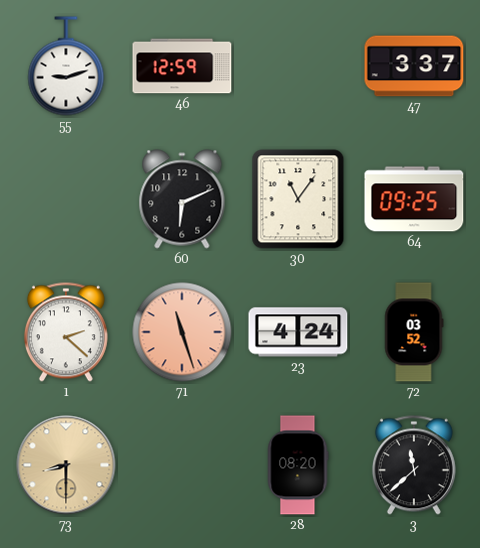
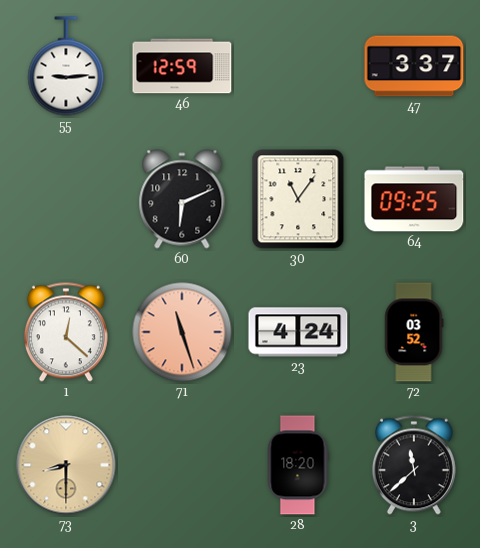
55: 9:12 -> 9:14 (66, 66)
1: 2:22 -> 12:22 (66, 332)
28: 08:20 -> 18:20 (298, 465)
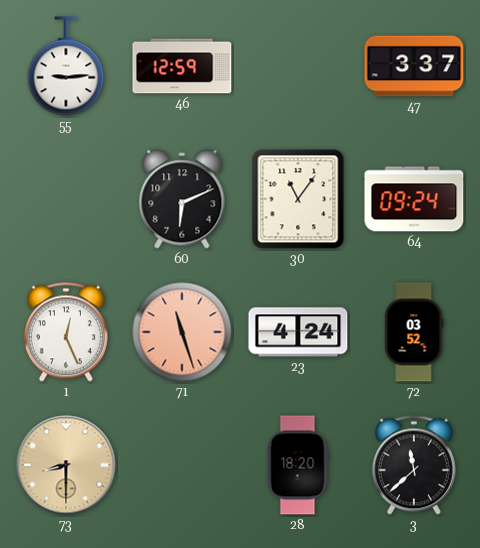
64: 09:25 -> 09:24 (414, 199)
1: 12:22 -> 12:26 (66, 332)
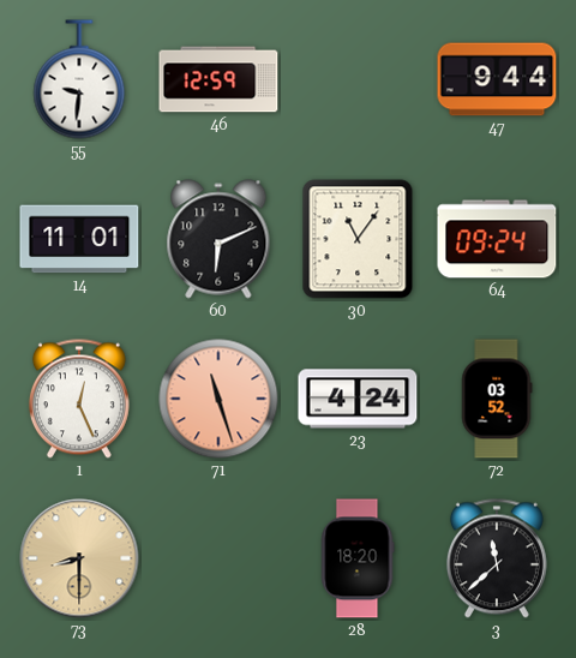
55: 9:14 -> 9:31 (79, 79)
47: 3:37 -> 9:44 (497, 79)
14: none -> 11:01 (79, 239)
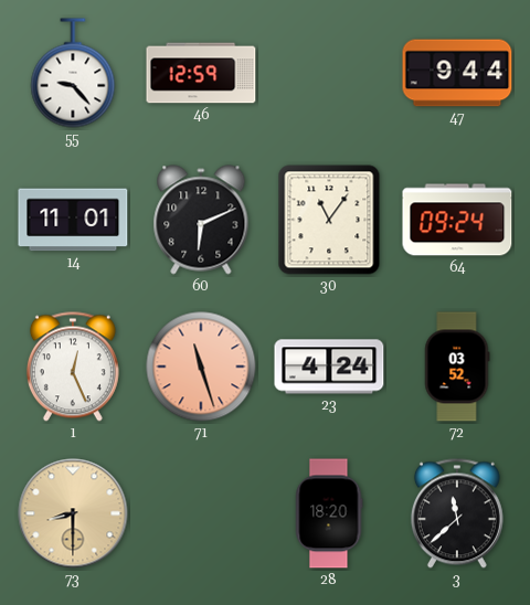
55: 9:31 -> 9:23 (73, 73)
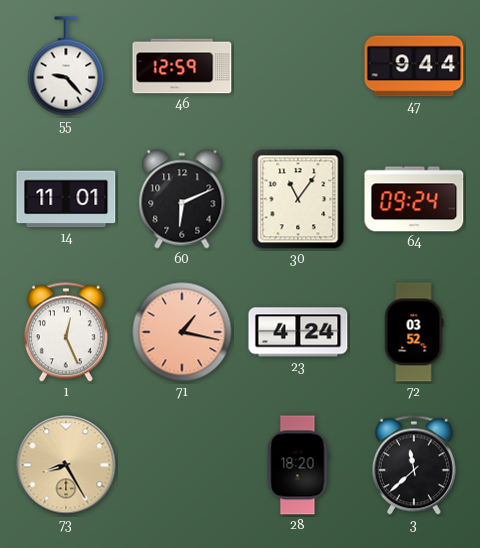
71: 11:27 -> 1:17 (182, 332)
73: 8:30 -> 8:25 (66, 465)
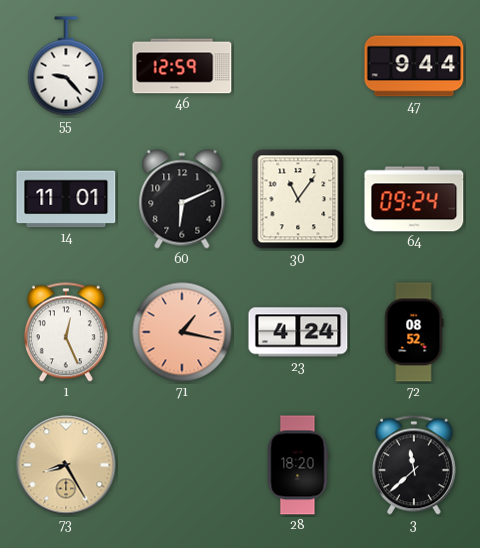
72: 03:52 -> 08:52 (414, 332)
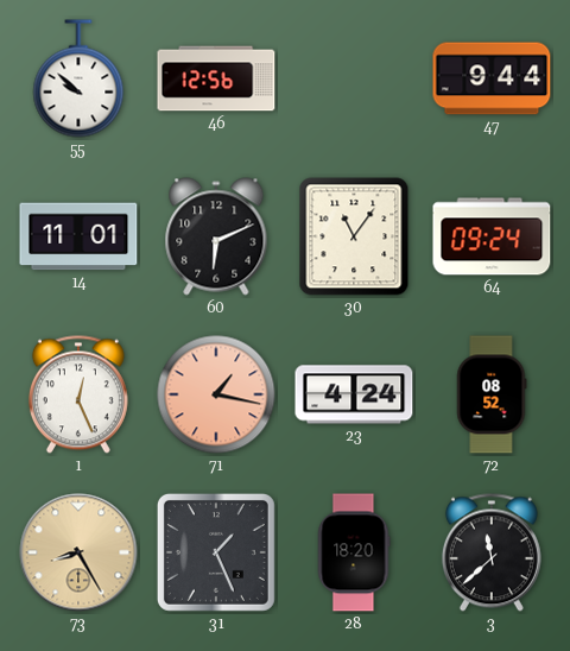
55: 9:23 -> 9:52 (78, 78)
46: 12:59 -> 12:56 (216, 78)
31: none -> 1:26 (216, 552)
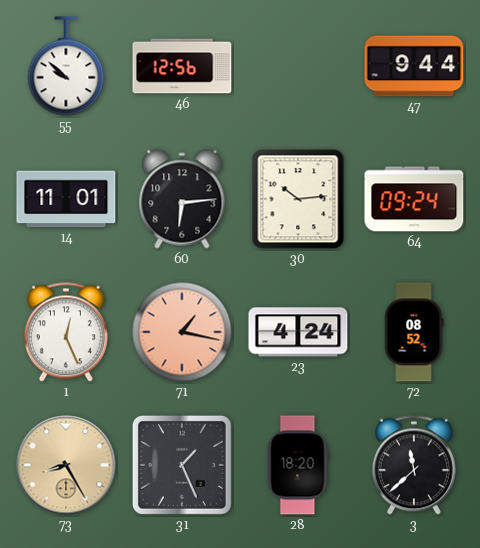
60: 6:11 -> 6:14 (182, 199)
30: 11:06 -> 10:14 (298, 199)
